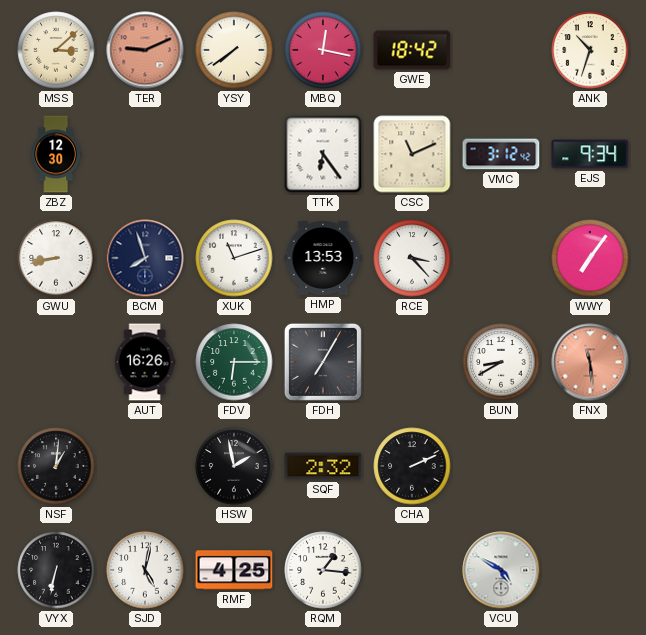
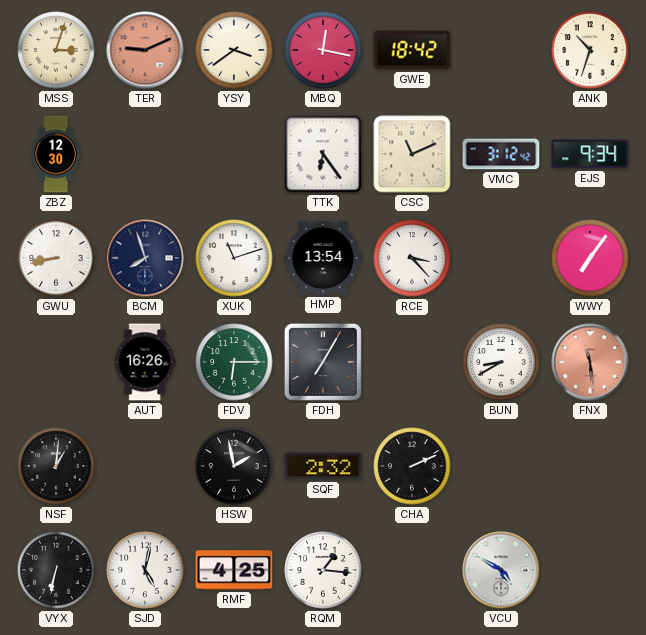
MSS: 3:08 -> 3:03 (56, 50)
YSY: 7:39 -> 3:39 (234, 50)
HMP: 13:53 -> 13:54 (323, 258)
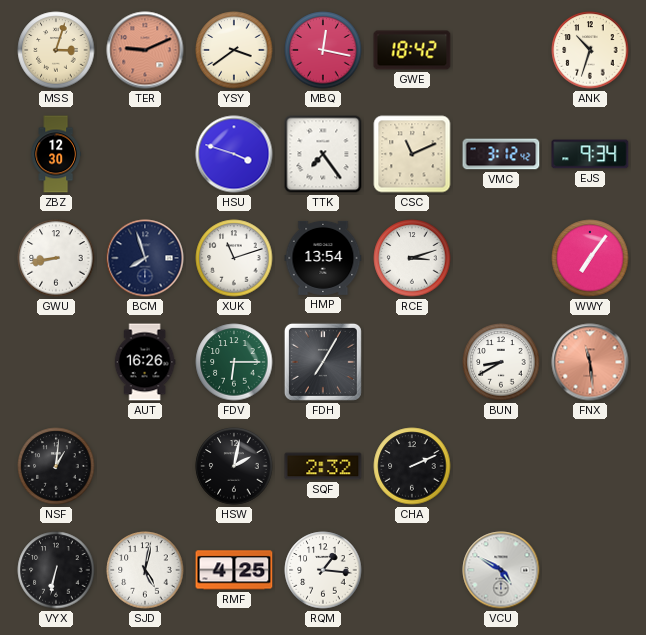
HSU: none -> 3:48 (234, 154)
TTK: 6:24 -> 7:24 (323, 154)
RCE: 3:23 -> 3:12 (412, 258)
HSW: 1:58 -> 2:02 (234, 466)
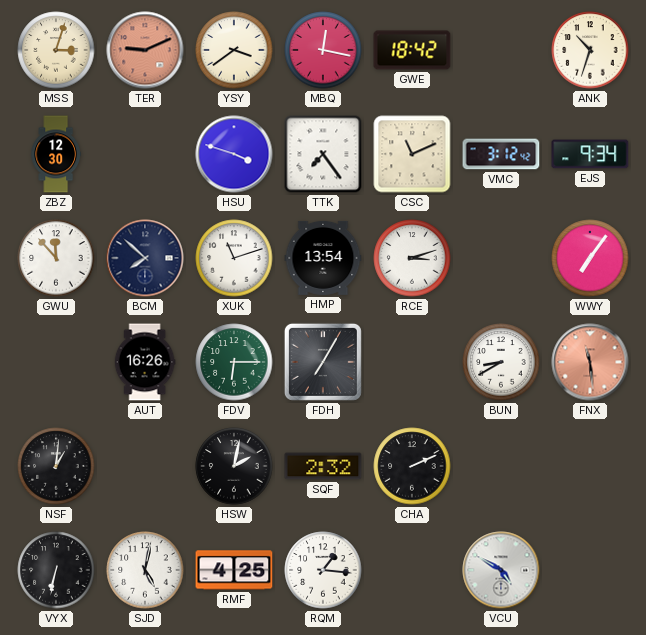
GWU: 8:43 -> 11:53 (56, 258)
BCM: 7:57 -> 7:52 (145, 258)
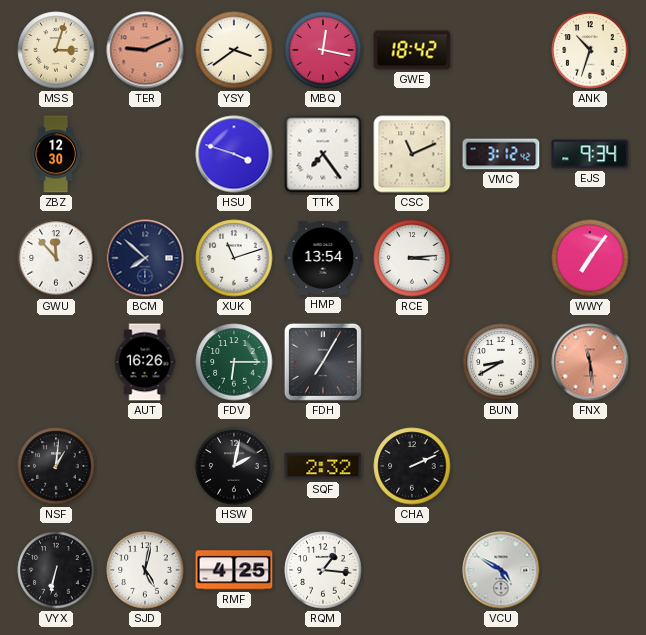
RCE: 3:12 -> 3:14 (412, 258)
